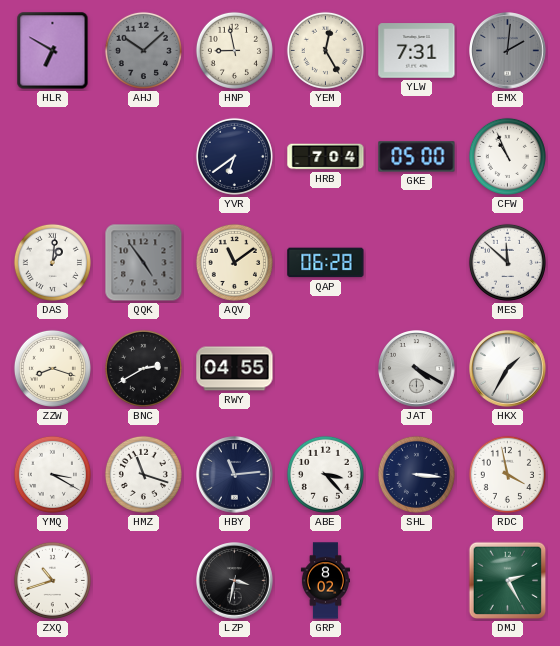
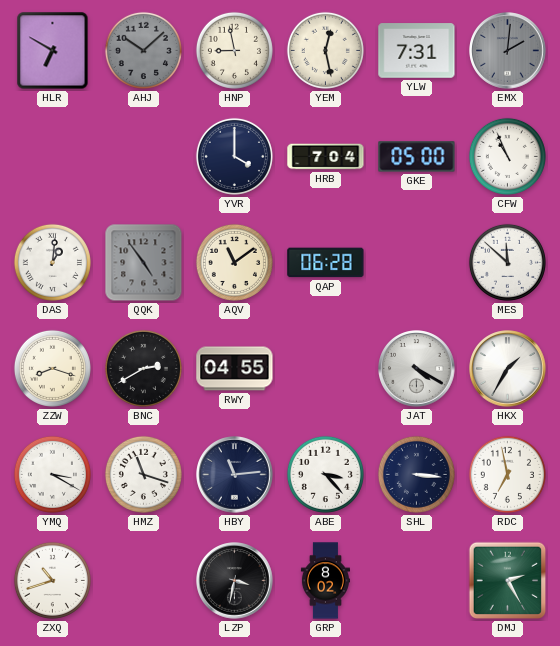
YEM: 12:25 -> 12:28 (325, 50)
YVR: 6:39 -> 4:00 (234, 156)
RDC: 3:58 -> 6:58 (507, 474)
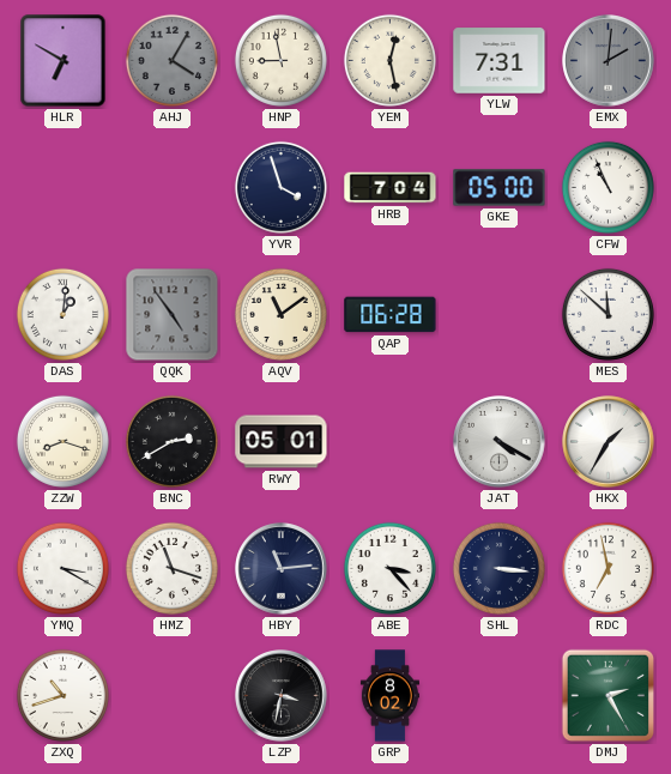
AHJ: 10:08 -> 4:05 (171, 60)
YVR: 4:00 -> 3:57 (280, 187)
RWY: 04:55 -> 05:01 (282, 442)
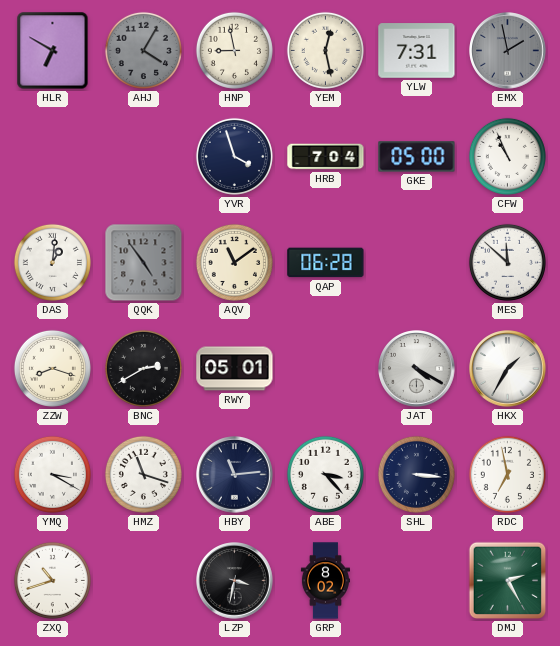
EMX: 2:01 -> 1:58 (508, 51)
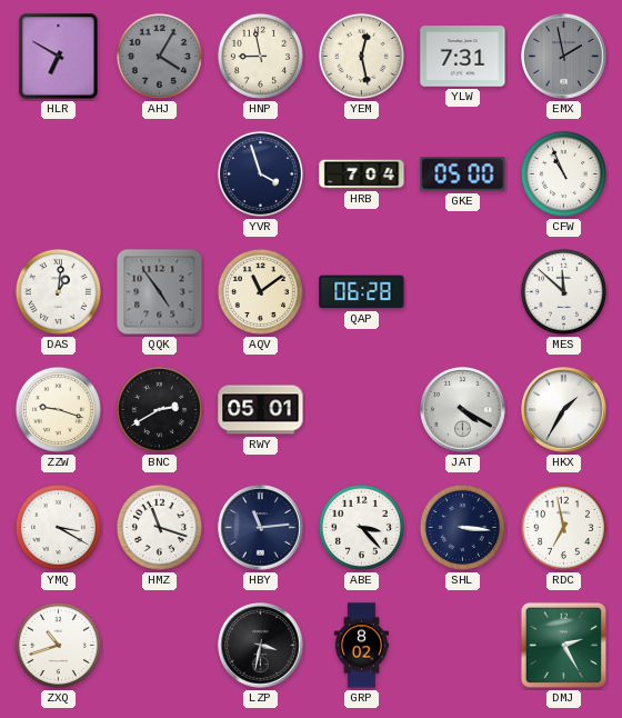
ZZW: 8:18 -> 9:18 (58, 409)
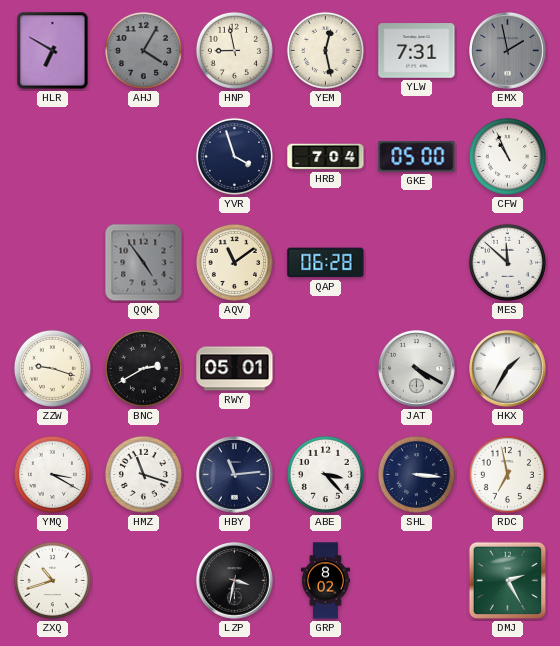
DAS: 1:01 -> none (58, 291)
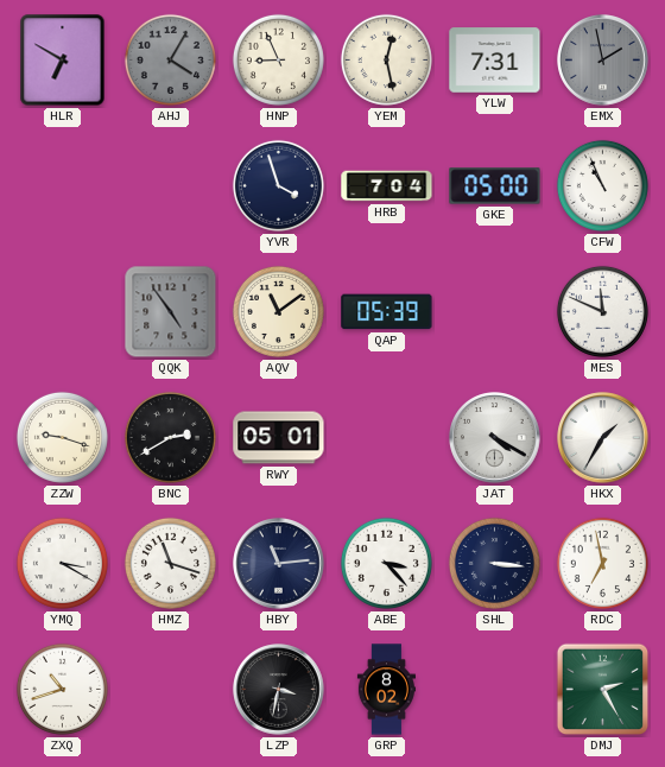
HNP: 8:58 -> 8:56 (278, 59)
QAP: 06:28 -> 05:39 (387, 312)
MES: 11:52 -> 11:49 (602, 311)
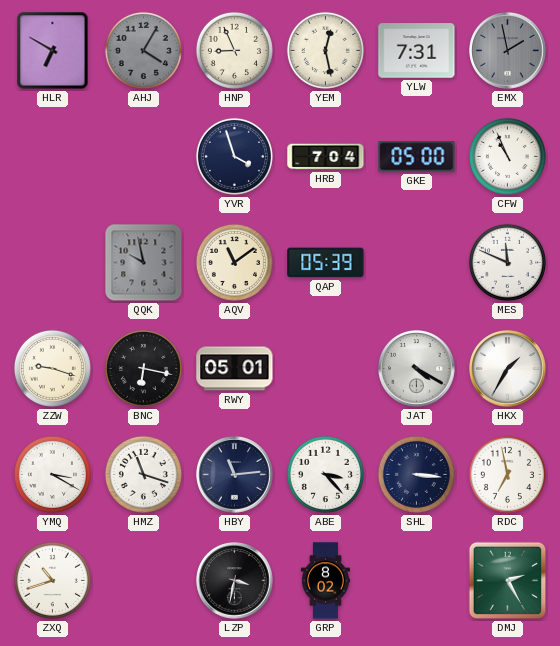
QQK: 4:54 -> 9:58 (144, 263)
BNC: 2:40 -> 6:17 (143, 368)
